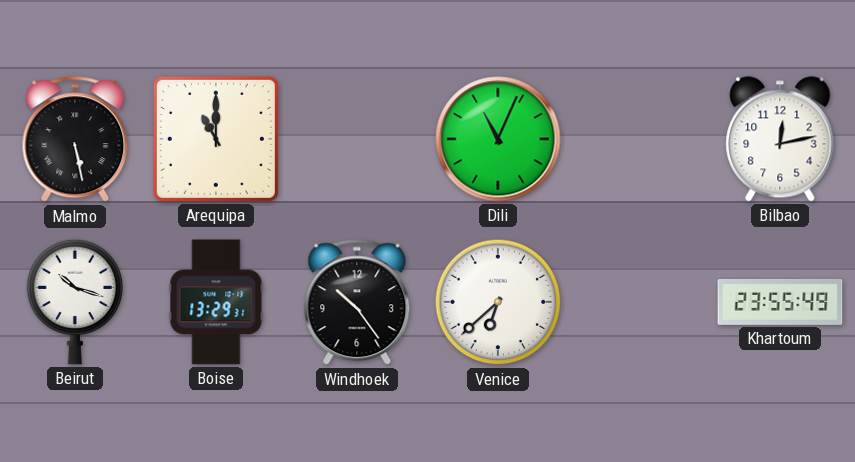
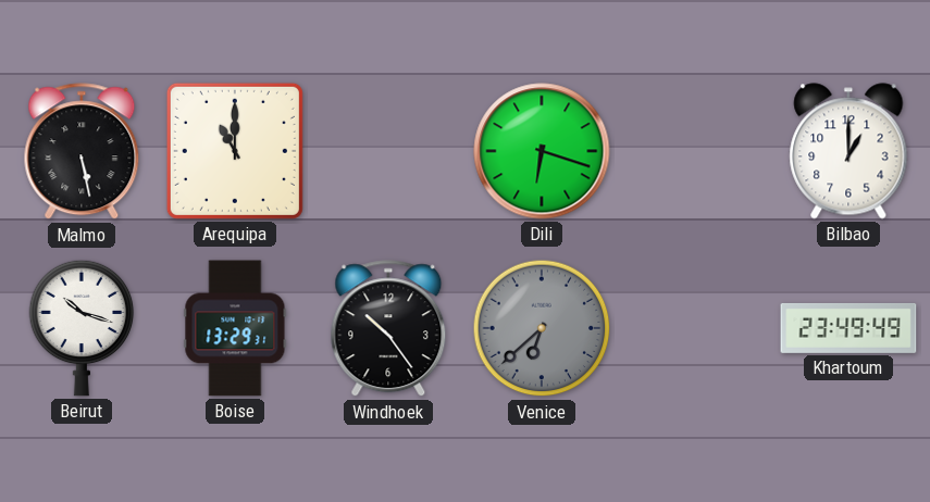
Dili: 11:04 -> 6:18 (542, 151)
Bilbao: 12:13 -> 1:00 (848, 151)
Venice dial: white -> grey (542, 328)
Khartoum: 23:55 -> 23:49 (848, 328)
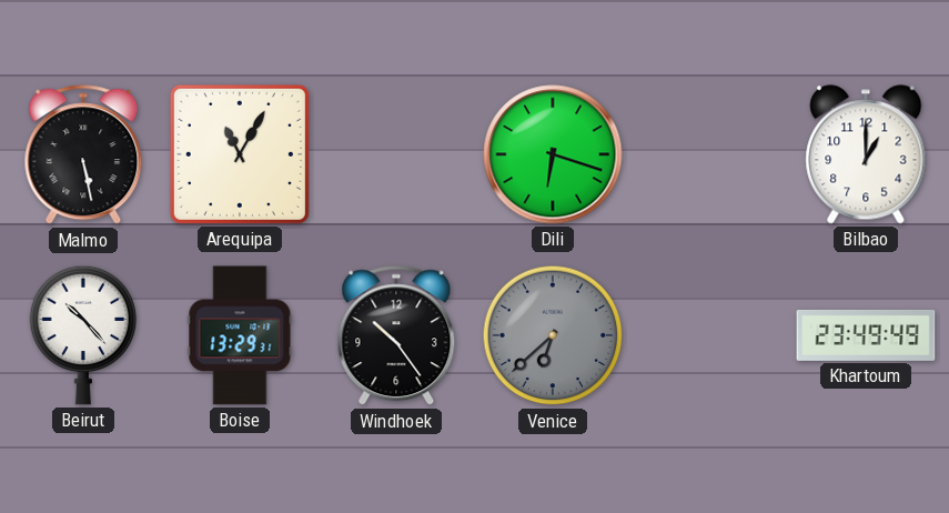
Arequipa: 11:00 -> 11:05 (240, 154)
Beirut: 10:18 -> 10:23 (83, 335)
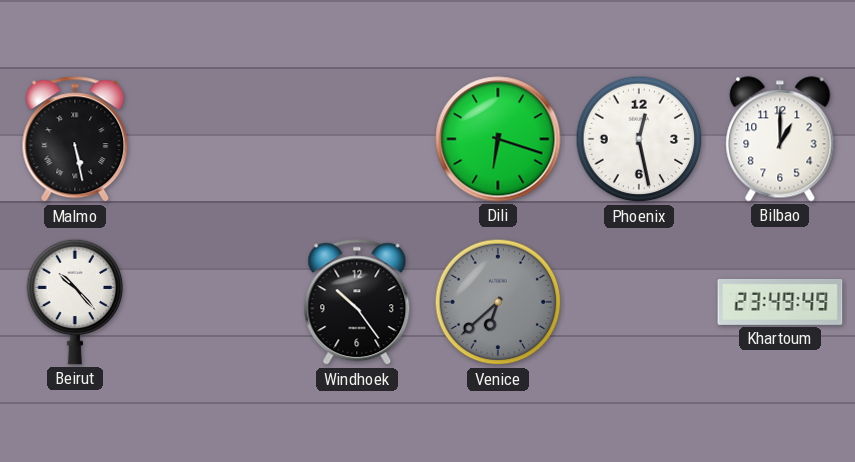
Arequipa: 11:05 -> none (240, 154)
Phoenix: none -> 12:28 (639, 139)
Boise: 13:29 -> none (240, 335)
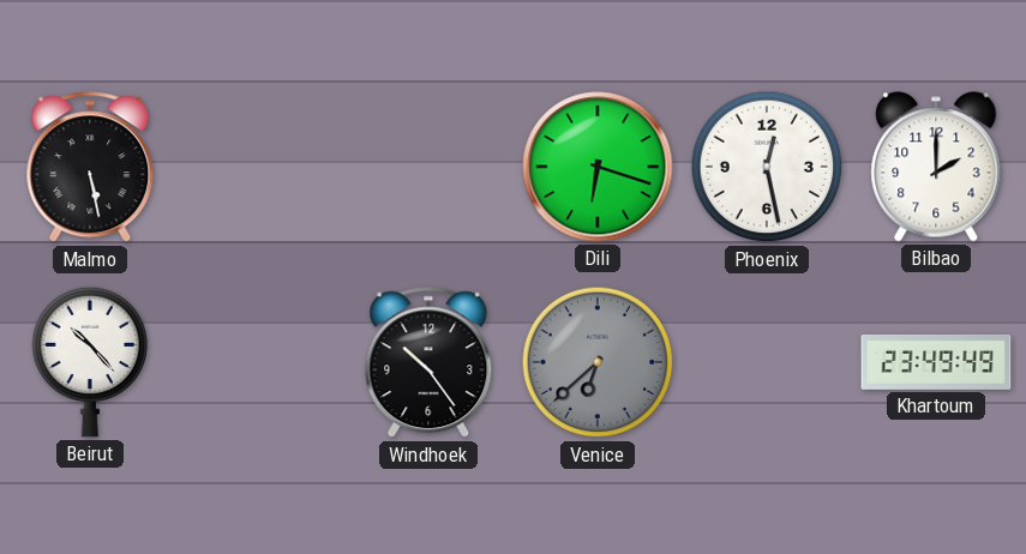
Bilbao: 1:00 -> 2:00 (936, 167)
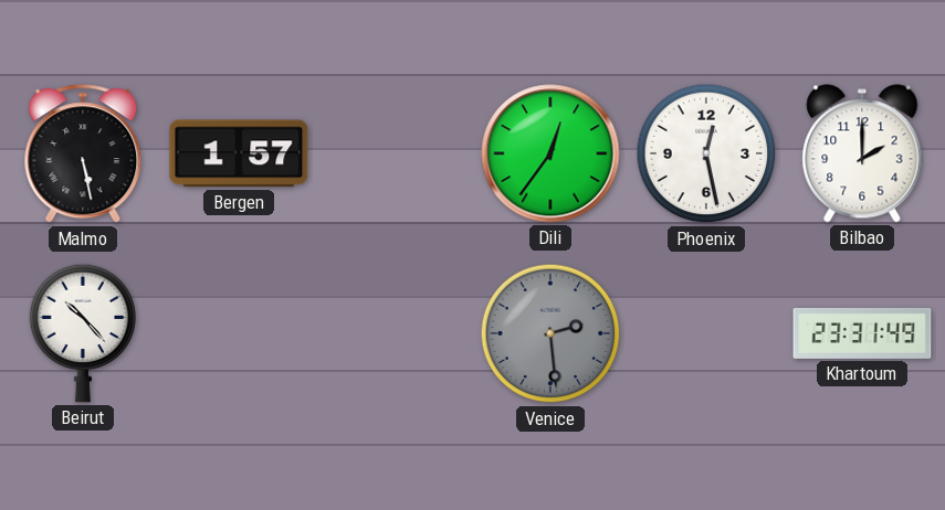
Bergen: none -> 1:57 (239, 153)
Dili: 6:18 -> 12:36 (550, 153)
Windhoek: 10:24 -> none (428, 363)
Venice: 6:38 -> 2:29 (550, 333)
Khartoum: 23:49 -> 23:31 (862, 333)
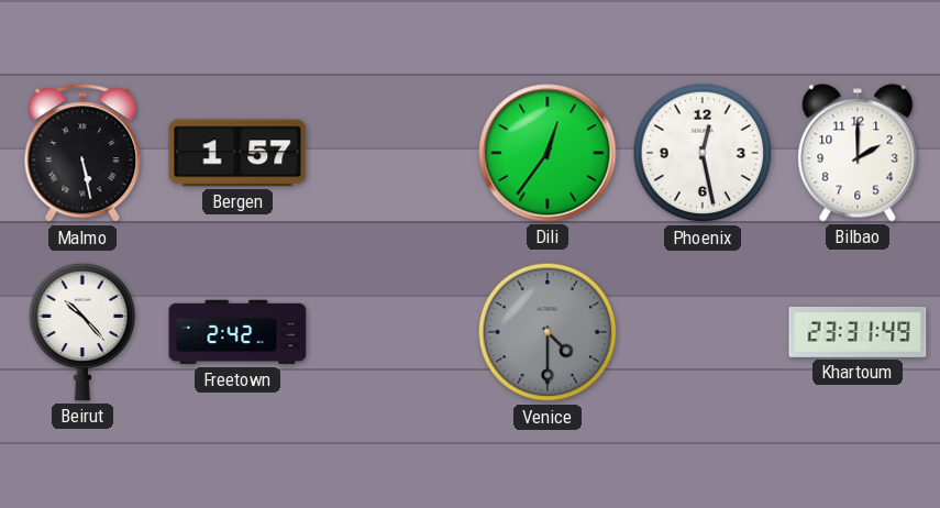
Freetown: none -> 2:42 (237, 332)
Venice: 2:29 -> 4:30 (548, 332)
